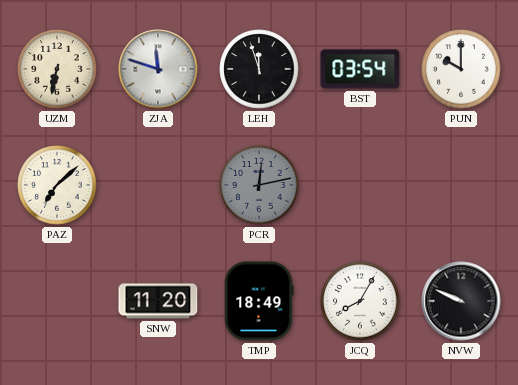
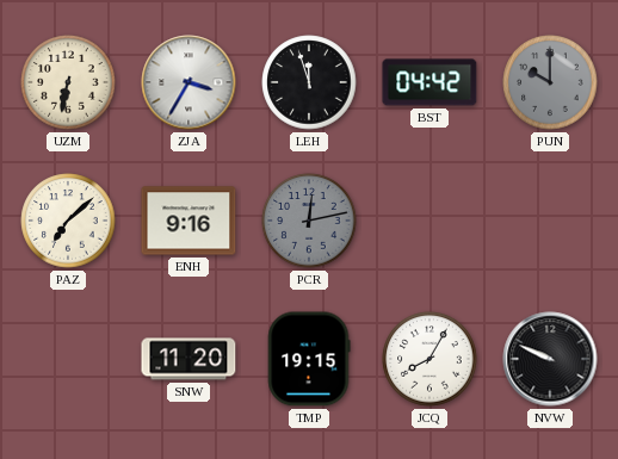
ZJA: 11:48 -> 3:35 (189, 82)
BST: 03:54 -> 04:42 (429, 82)
PUN dial: white -> grey (550, 82)
ENH: none -> 9:16 (189, 221)
TMP: 18:49 -> 19:15 (309, 359)
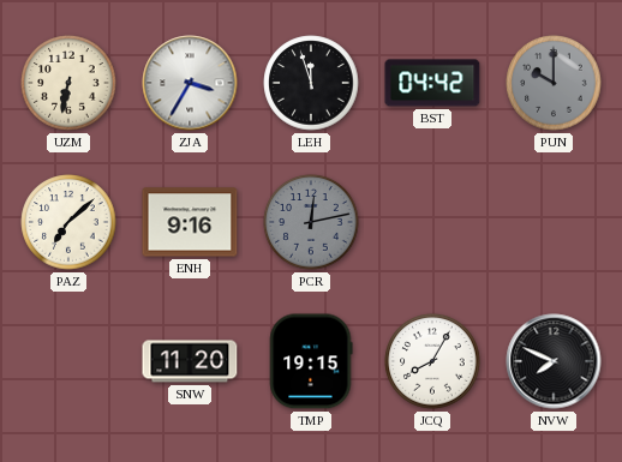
NVW: 9:49 -> 7:49 (554, 361)
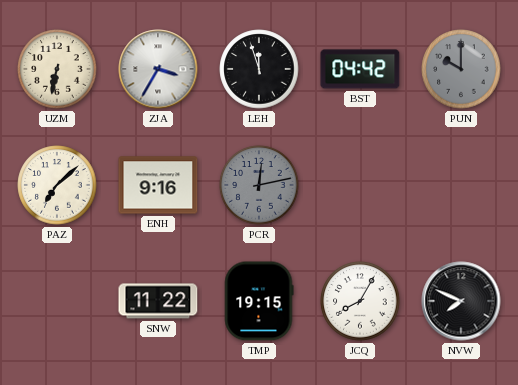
SNW: 11:20 -> 11:22 (158, 301)
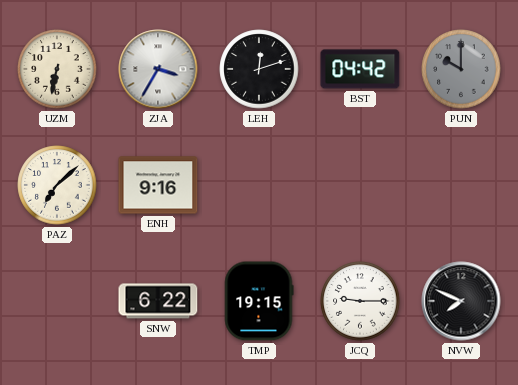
LEH: 11:57 -> 12:12 (259, 69)
PCR: 12:13 -> none (259, 185)
SNW: 11:22 -> 6:22 (158, 301)
JCQ: 8:05 -> 9:15 (360, 301)
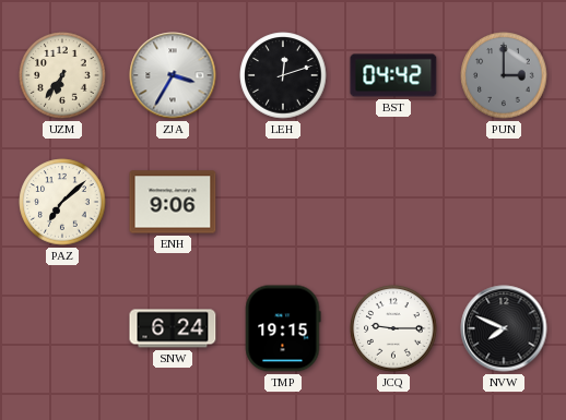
UZM: 6:32 -> 6:36 (62, 75)
PUN: 10:00 -> 3:00 (504, 75)
ENH: 9:16 -> 9:06 (173, 202)
SNW: 6:22 -> 6:24 (173, 328)
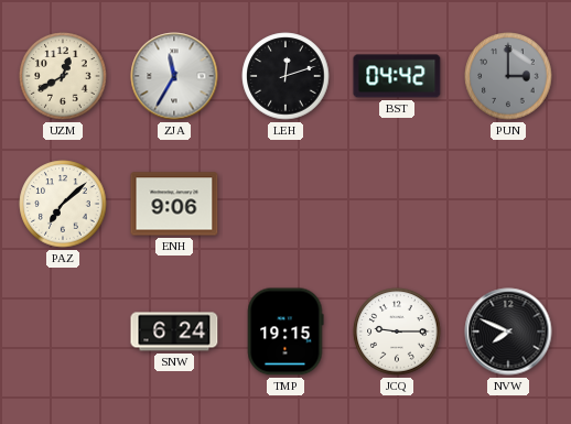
UZM: 6:36 -> 12:40 (63, 76)
ZJA: 3:35 -> 11:35 (174, 76)
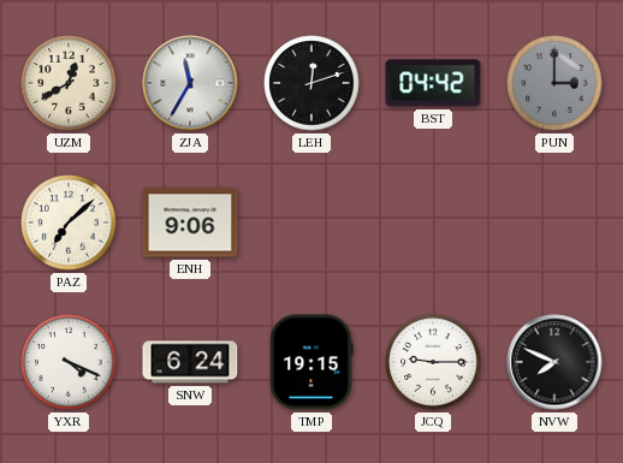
YXR: none -> 4:19 (69, 362)
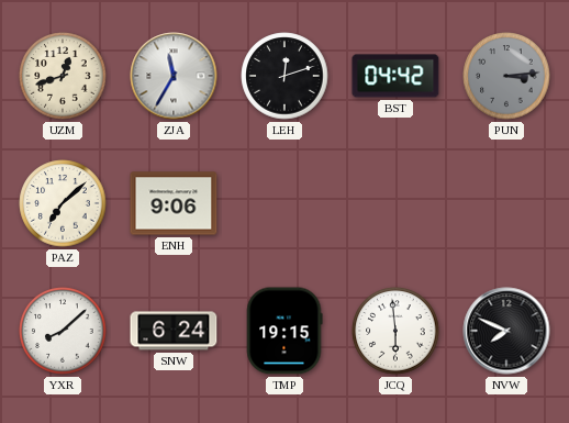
UZM: 12:40 -> 12:42 (63, 76)
PUN: 3:00 -> 3:14 (506, 76)
YXR: 4:19 -> 8:08 (63, 331)
JCQ: 9:15 -> 5:59 (395, 331)
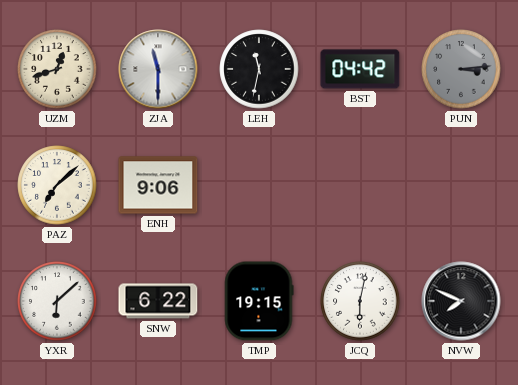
ZJA: 11:35 -> 11:30 (158, 69)
LEH: 12:12 -> 11:32 (259, 69)
YXR: 8:08 -> 6:08 (57, 301)
SNW: 6:24 -> 6:22 (158, 301)
JCQ: 5:59 -> 6:02 (360, 301)
